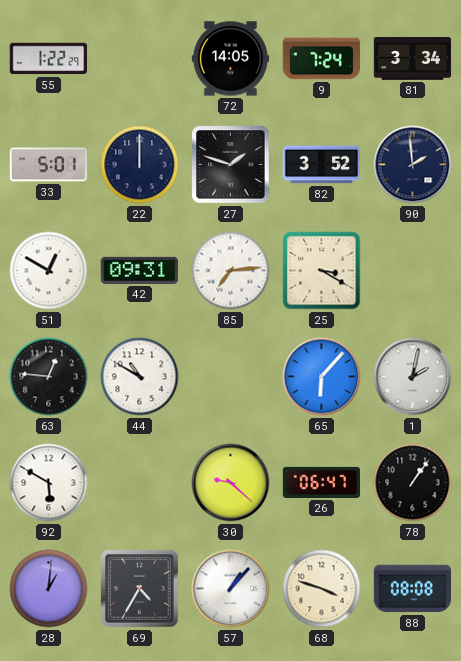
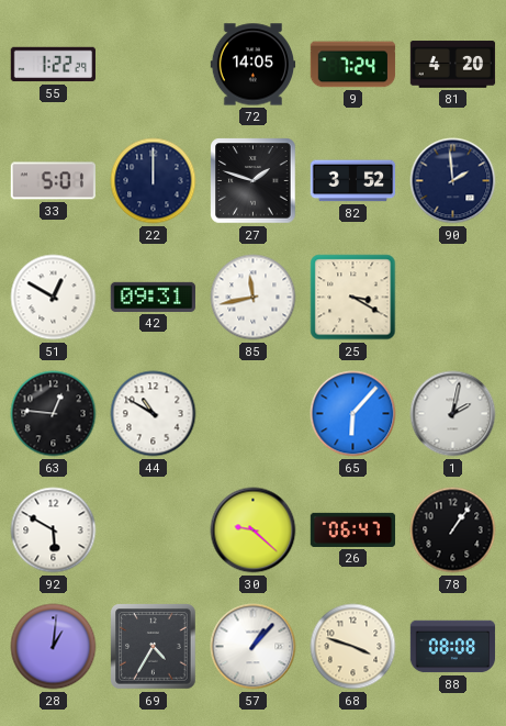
81: 3:34 -> 4:20 (453, 65)
85: 7:14 -> 11:43 (254, 298)
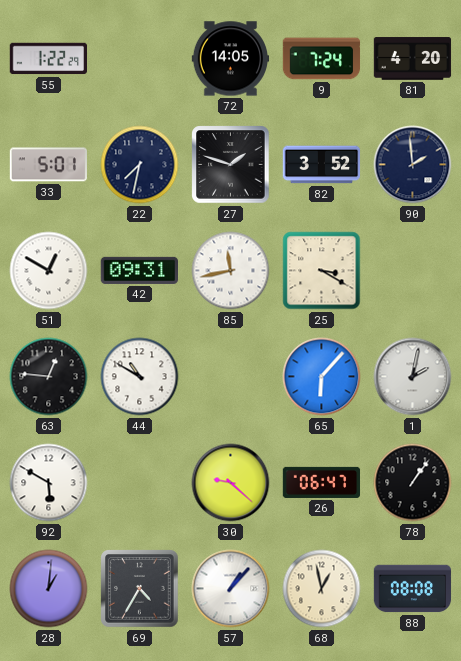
22: 12:00 -> 7:32 (140, 165)
68: 3:48 -> 12:58 (322, 589)
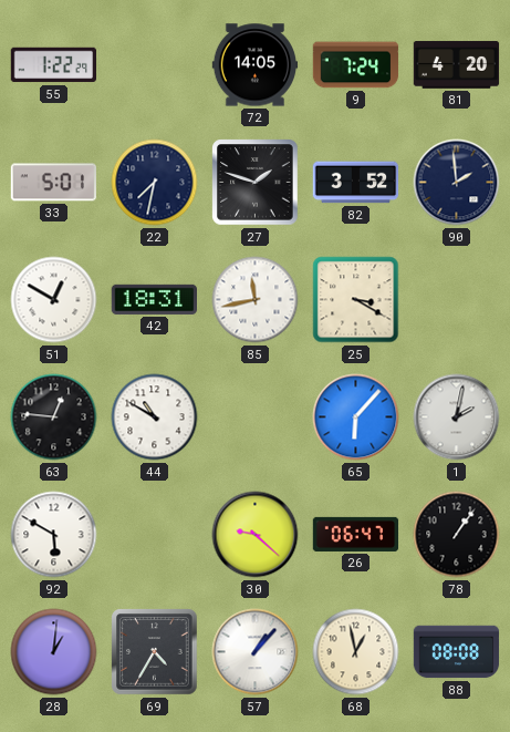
42: 09:31 -> 18:31 (154, 299)
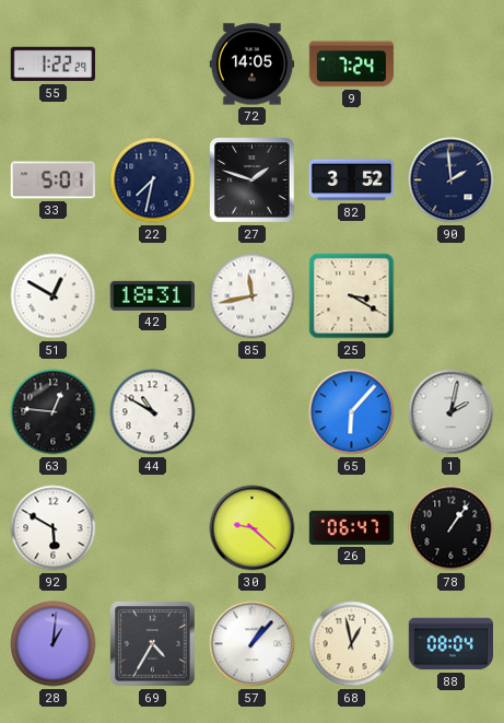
81: 4:20 -> none (457, 65)
88: 08:08 -> 08:04 (452, 644)
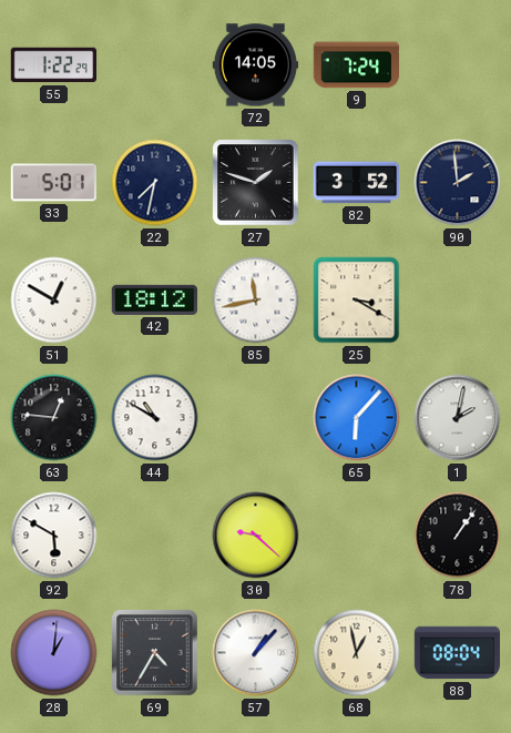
42: 18:31 -> 18:12 (154, 299)
26: 06:47 -> none (352, 527)
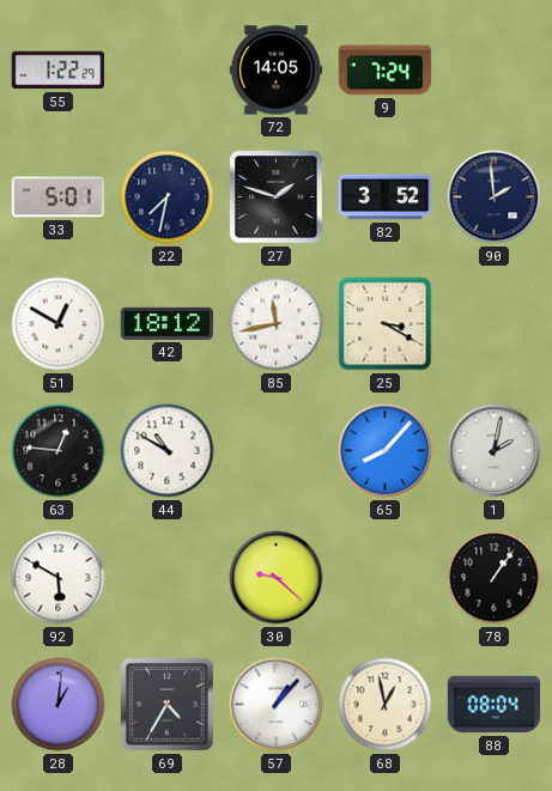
65: 6:07 -> 8:07 (386, 451)
